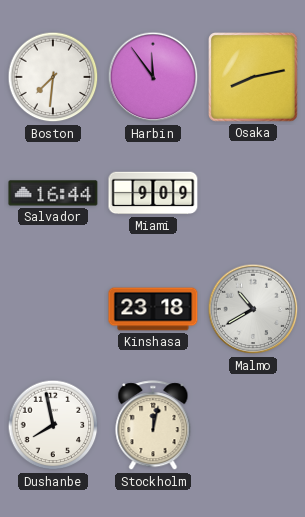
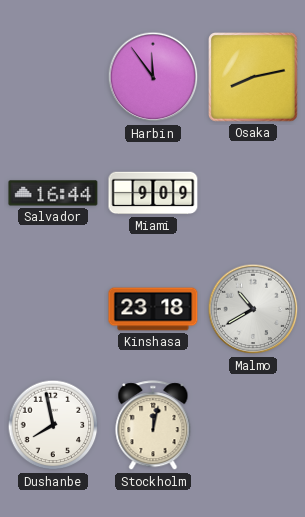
Boston: 7:31 -> none (53, 77)
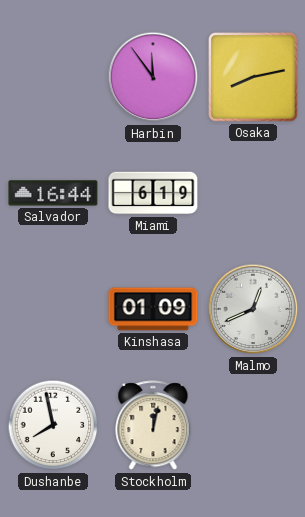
Miami: 9:09 -> 6:19 (153, 193)
Kinshasa: 23:18 -> 01:09 (153, 309)
Malmo: 10:40 -> 12:41 (253, 309)
